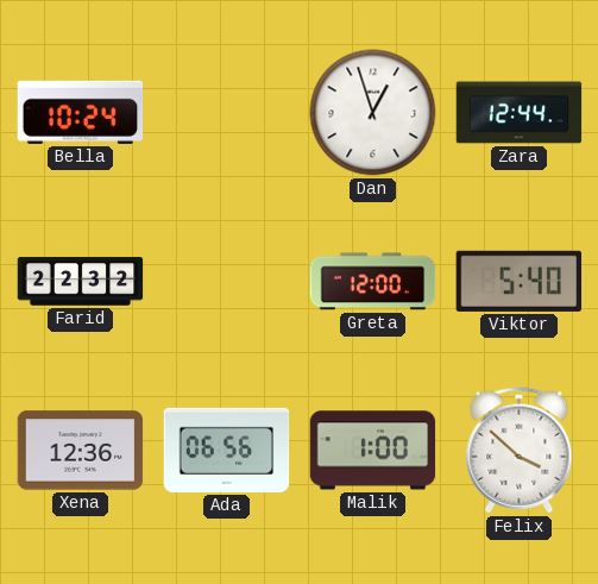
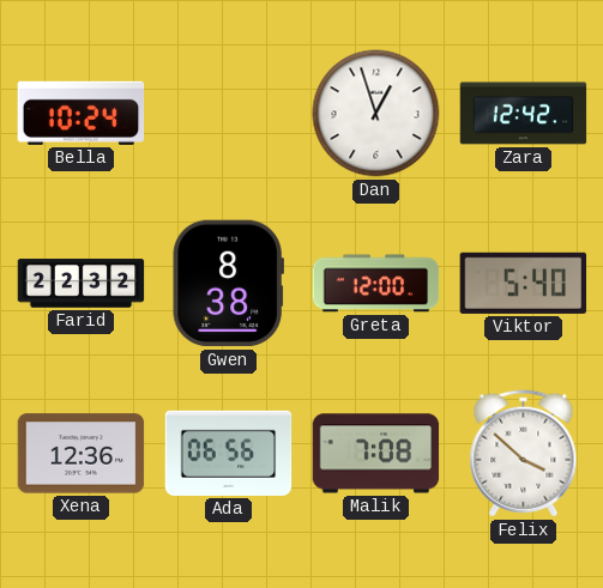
Zara: 12:44 -> 12:42 (524, 114)
Gwen: none -> 8:38 (228, 284)
Malik: 1:00 -> 7:08 (376, 454)
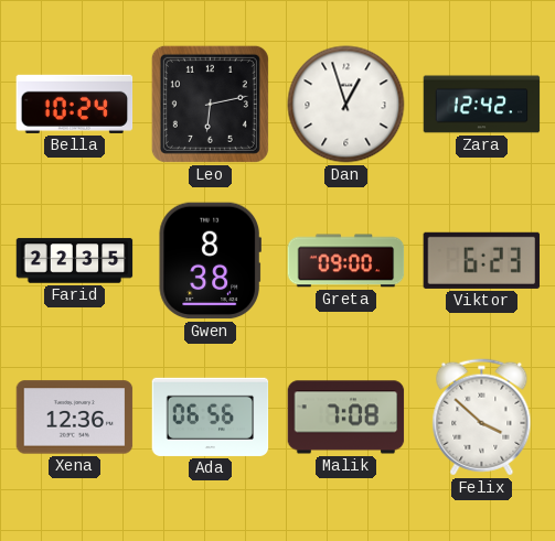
Leo: none -> 6:13 (210, 104)
Farid: 22:32 -> 22:35 (75, 261)
Greta: 12:00 -> 09:00 (346, 261)
Viktor: 5:40 -> 6:23 (482, 260)
